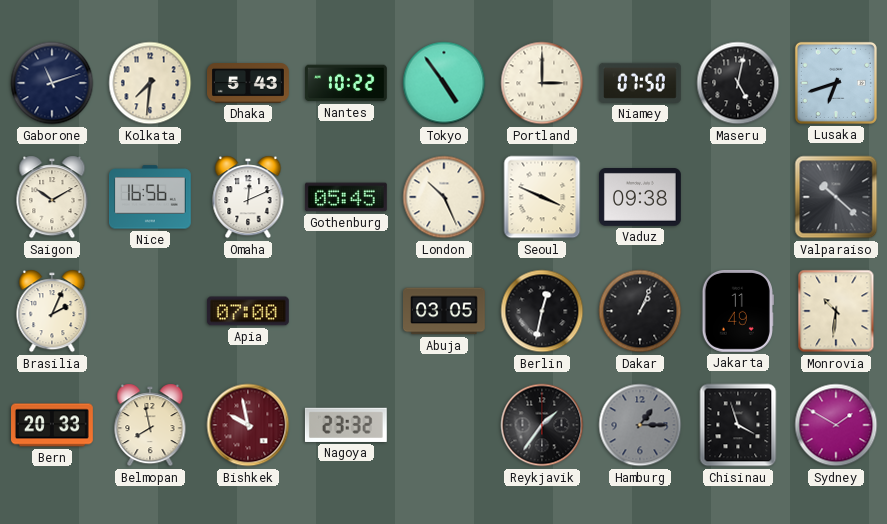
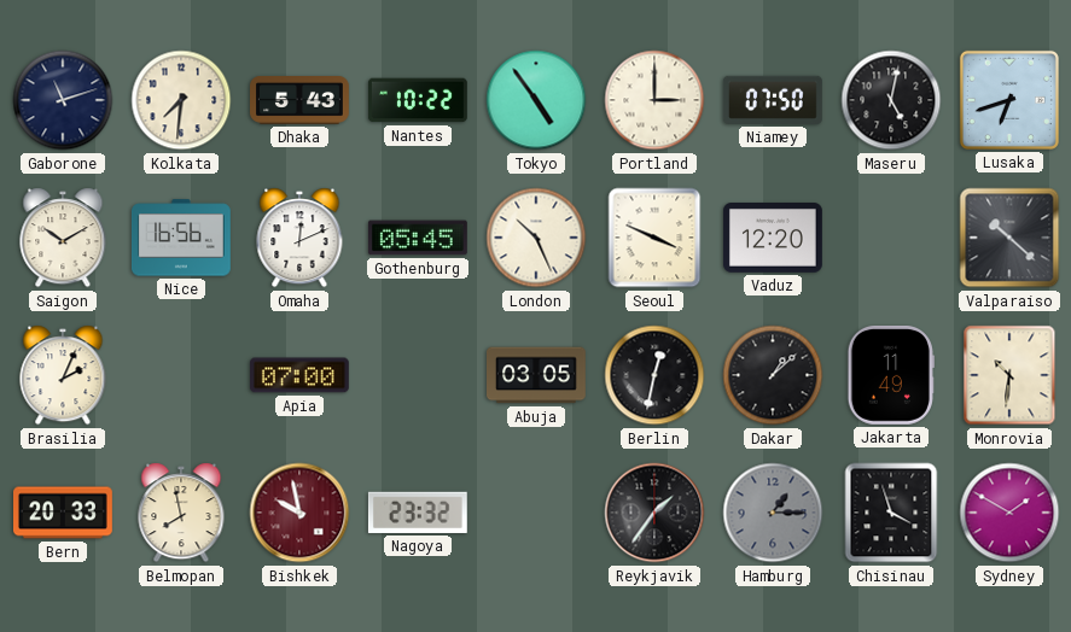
Vaduz: 09:38 -> 12:20 (773, 239)
Dakar: 1:04 -> 1:08 (773, 375)
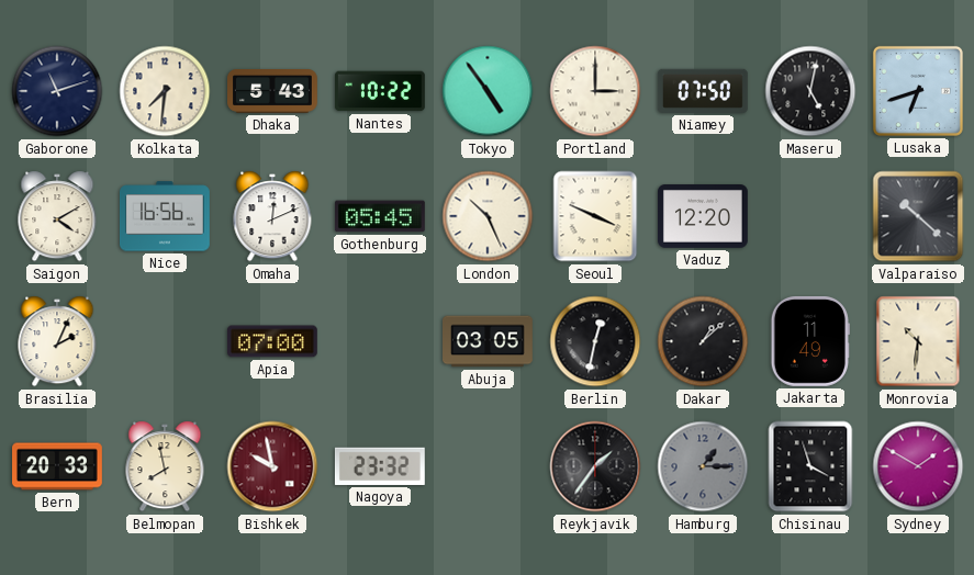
Saigon: 10:10 -> 4:10 (57, 216)
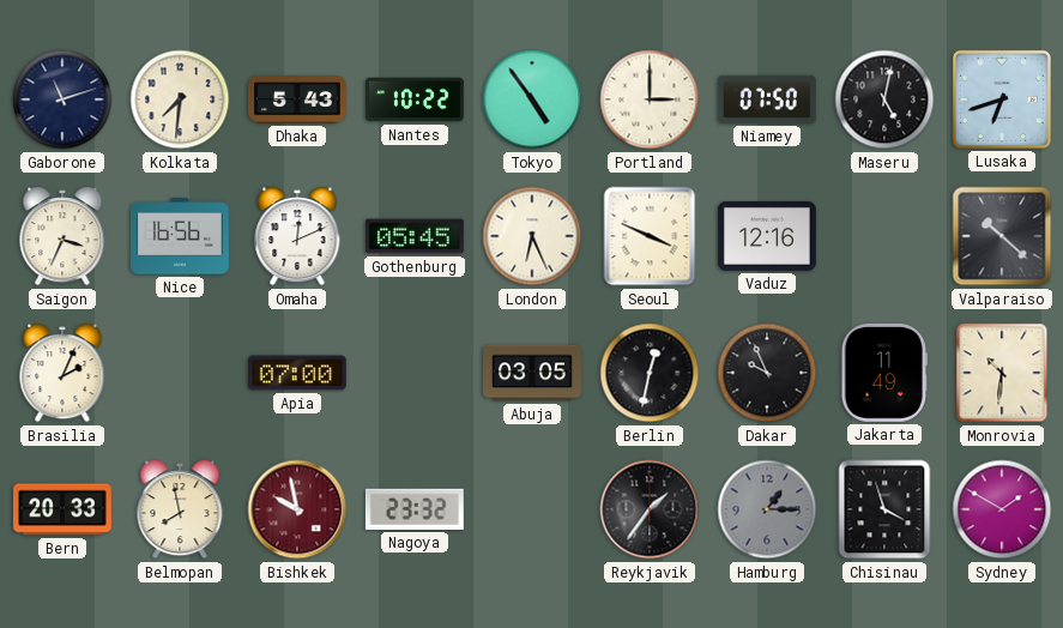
Saigon: 4:10 -> 3:34 (62, 236)
London: 10:26 -> 6:26 (532, 236)
Vaduz: 12:20 -> 12:16 (767, 237)
Dakar: 1:08 -> 9:56 (767, 373)
